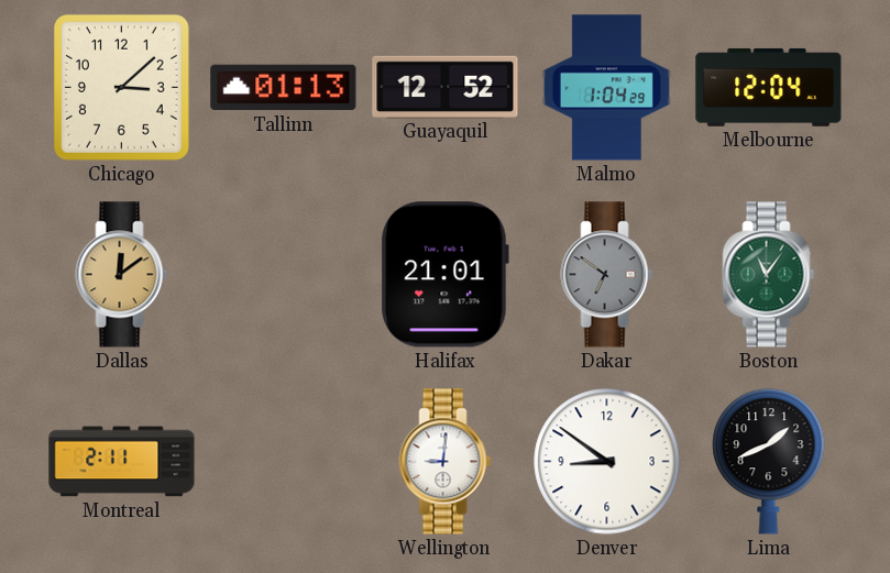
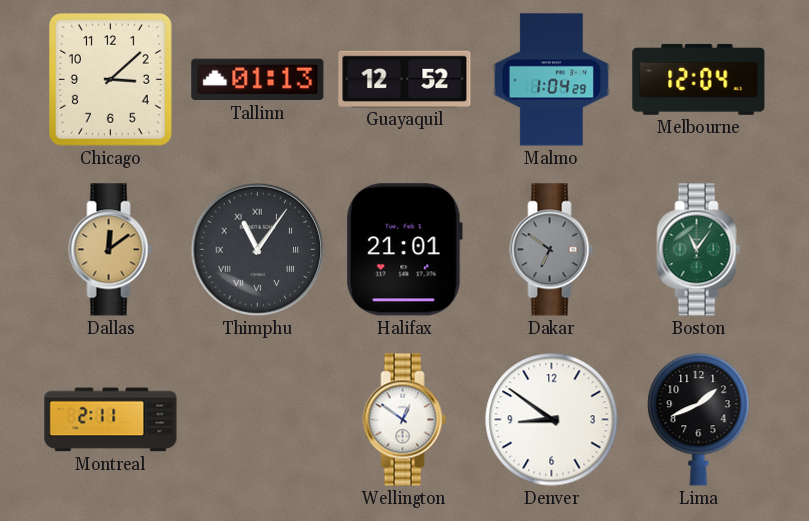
Thimphu: none -> 11:06 (258, 250)
Wellington: 9:01 -> 12:51 (405, 420)
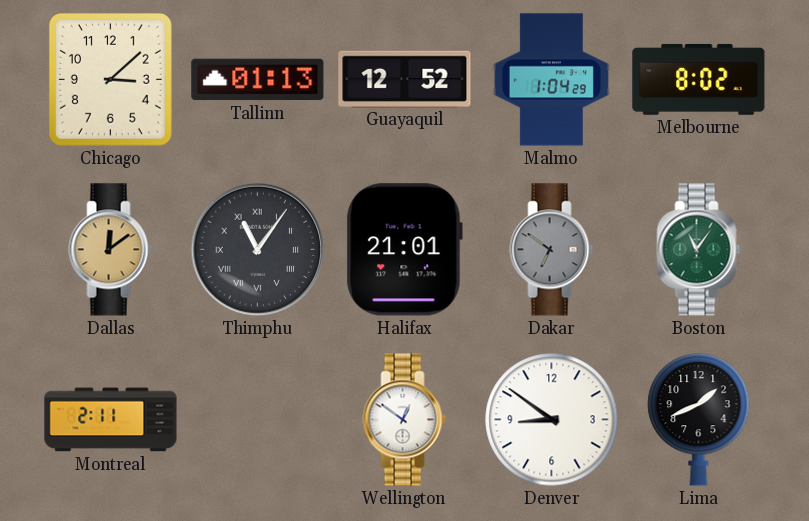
Melbourne: 12:04 -> 8:02 (699, 79)
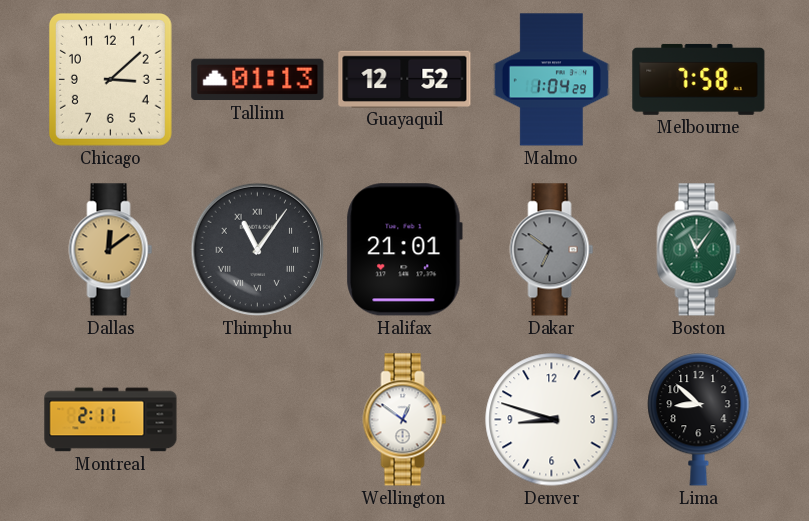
Melbourne: 8:02 -> 7:58 (699, 79)
Denver: 8:51 -> 8:48 (552, 420)
Lima: 1:41 -> 8:52 (699, 420)
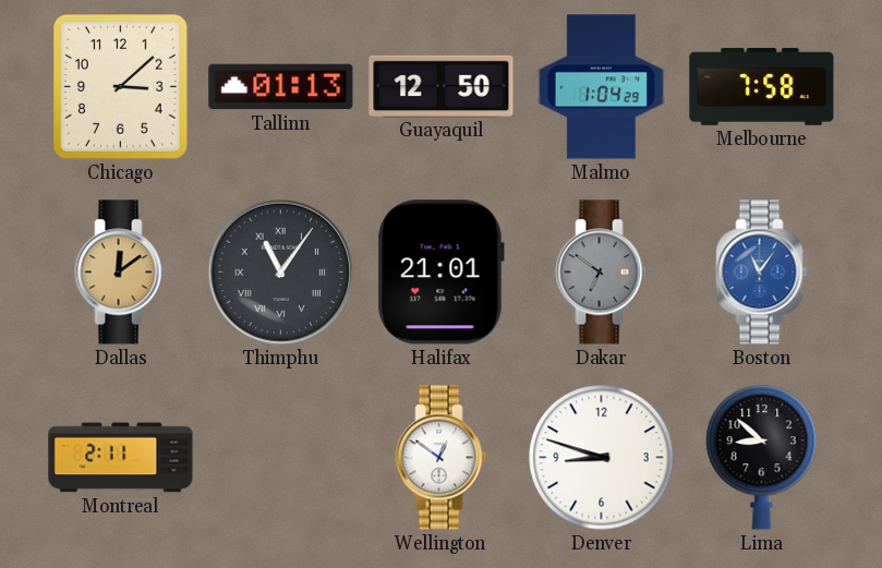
Guayaquil: 12:52 -> 12:50 (442, 86)
Boston dial: green -> blue (762, 273)
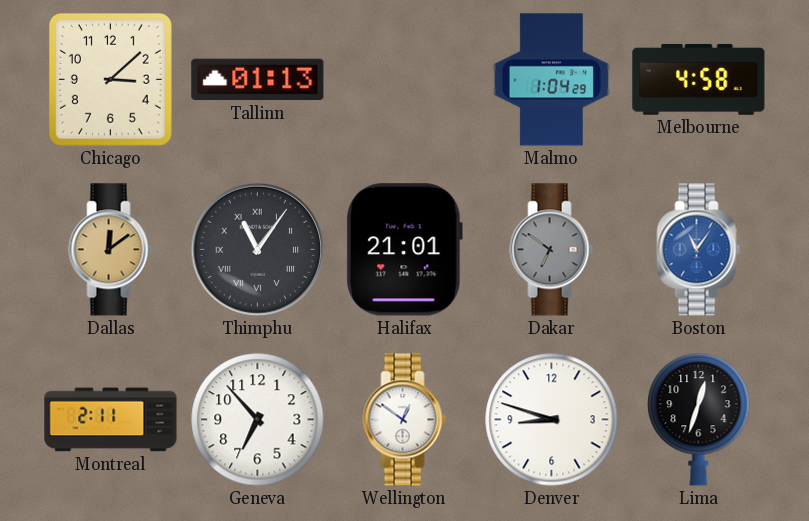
Guayaquil: 12:50 -> none (442, 86)
Melbourne: 7:58 -> 4:58 (699, 79)
Geneva: none -> 6:53 (258, 420)
Lima: 8:52 -> 12:33 (699, 420)
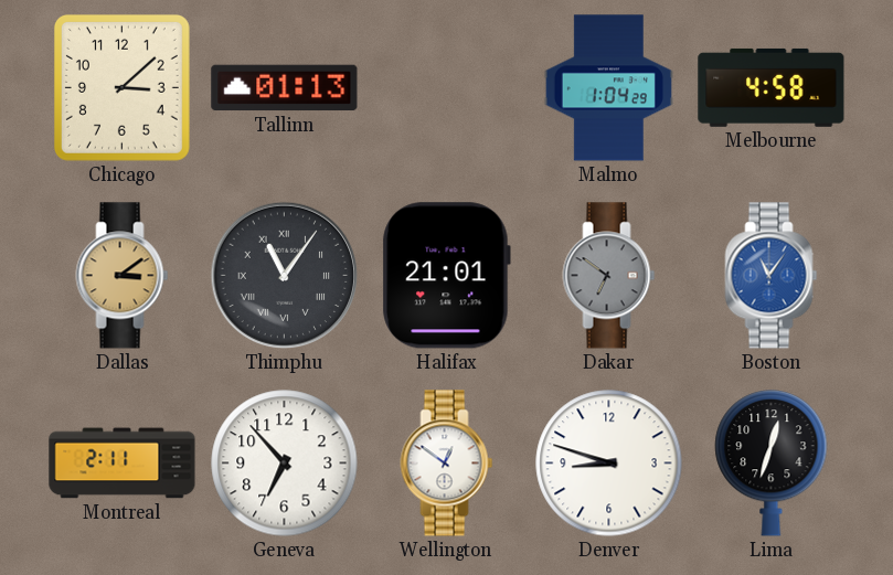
Dallas: 12:09 -> 3:09 (123, 276)
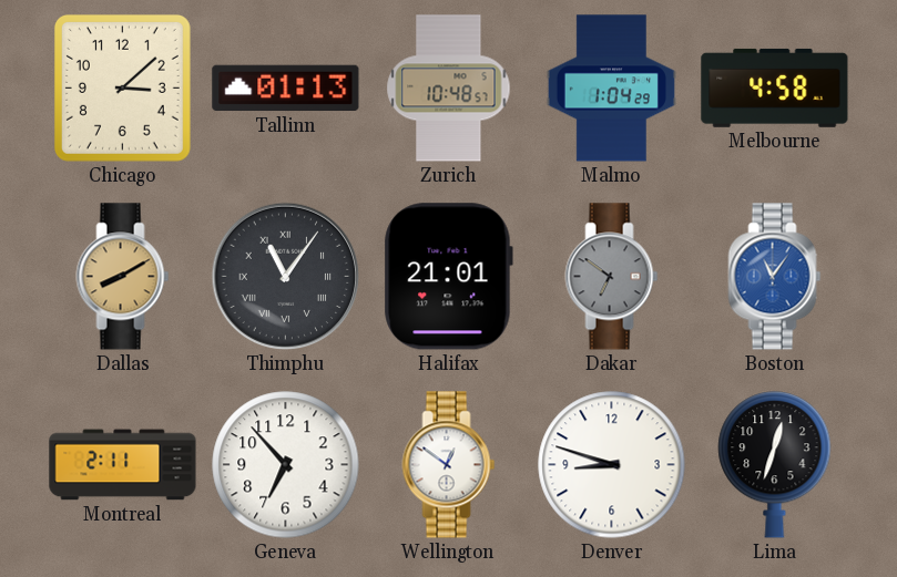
Zurich: none -> 10:48 (449, 89)
Dallas: 3:09 -> 8:10 (123, 277)
